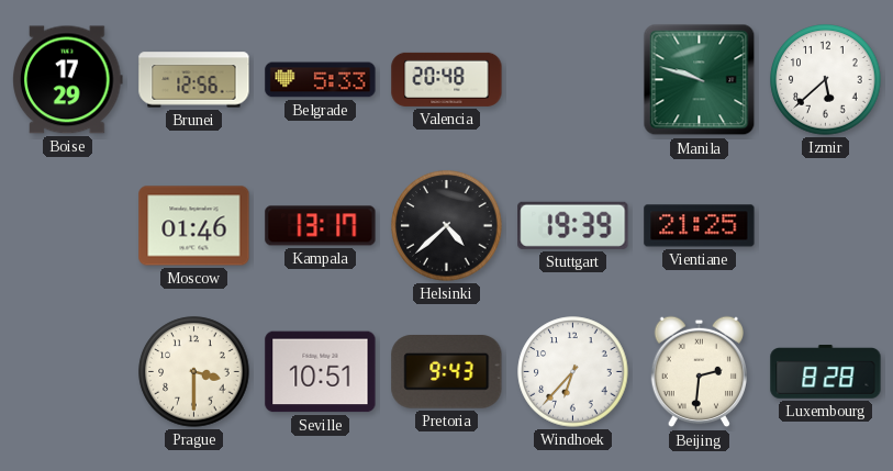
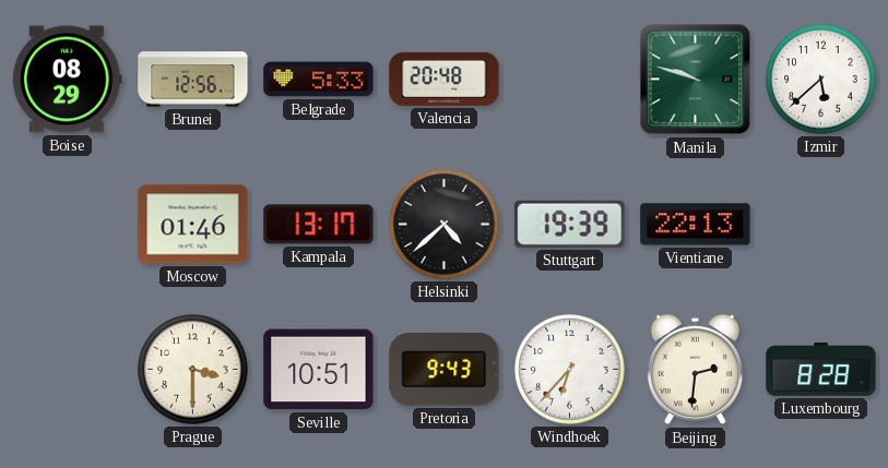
Boise: 17:29 -> 08:29 (68, 80)
Vientiane: 21:25 -> 22:13 (696, 225)
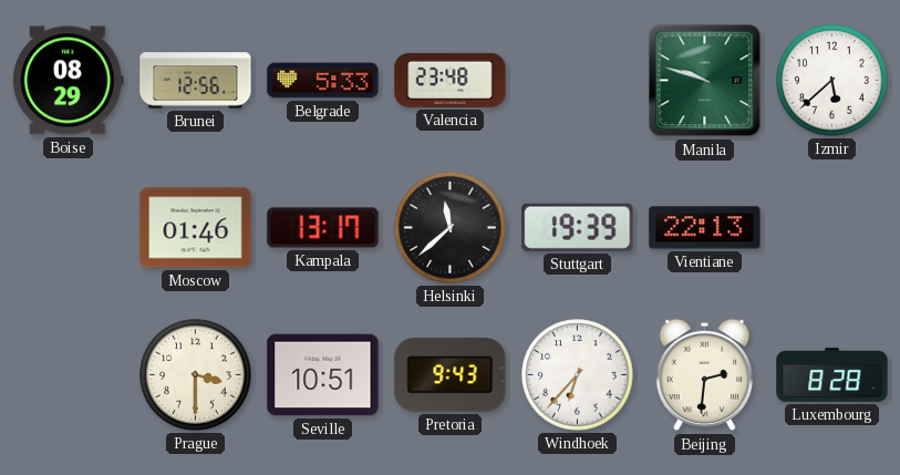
Valencia: 20:48 -> 23:48 (451, 80)
Helsinki: 4:38 -> 11:38 (451, 228)
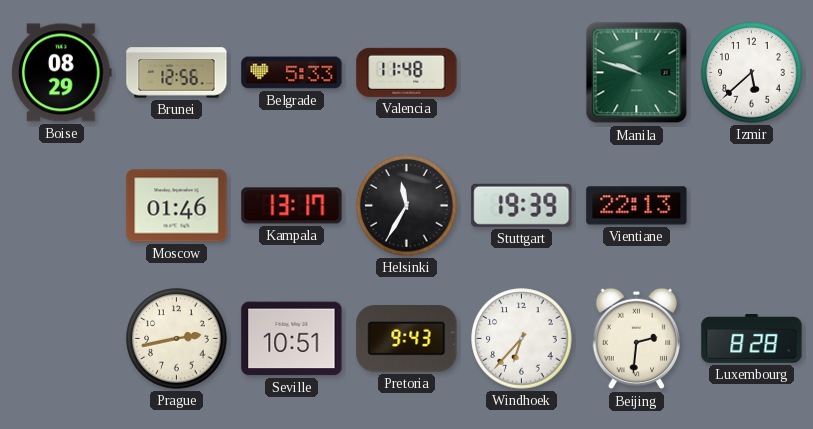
Valencia: 23:48 -> 11:48 (407, 72)
Helsinki: 11:38 -> 11:35 (407, 206)
Prague: 3:30 -> 2:43 (177, 339)
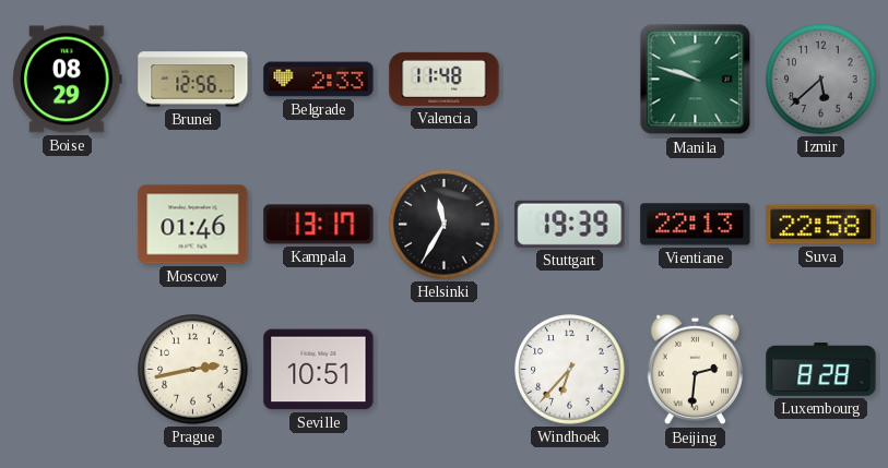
Belgrade: 5:33 -> 2:33 (319, 80)
Izmir dial: white -> grey (821, 80)
Suva: none -> 22:58 (821, 225)
Pretoria: 9:43 -> none (407, 339)
